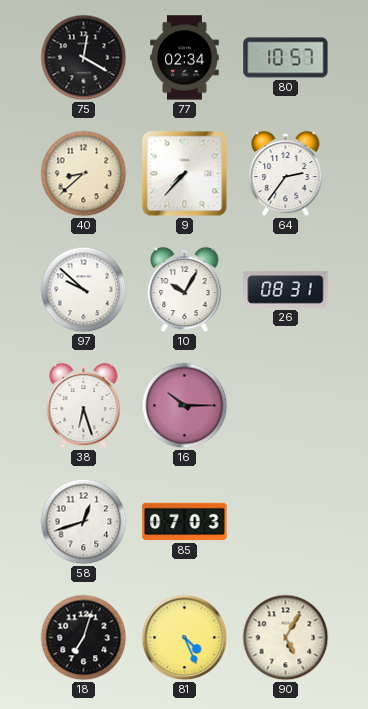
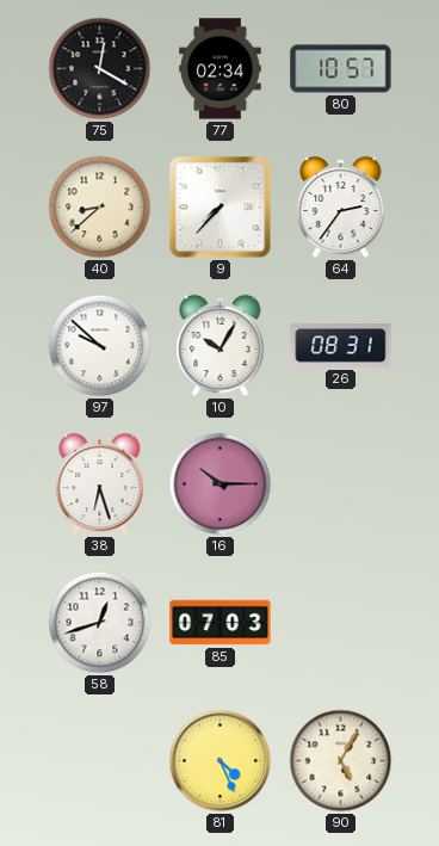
18: 7:03 -> none (84, 638)
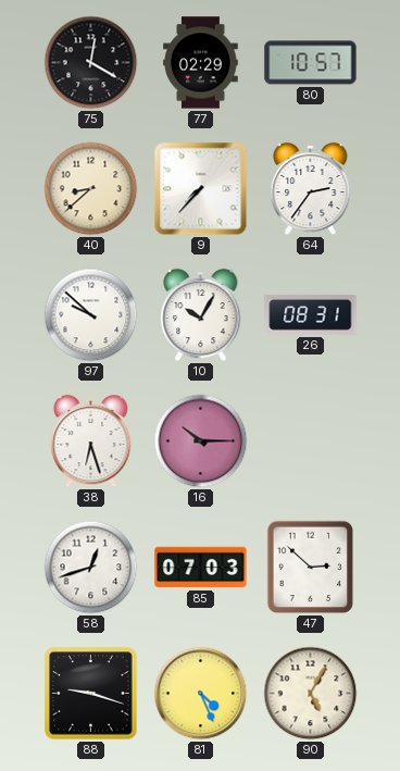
77: 02:34 -> 02:29 (201, 63)
47: none -> 2:52 (311, 568)
88: none -> 9:18 (91, 694)
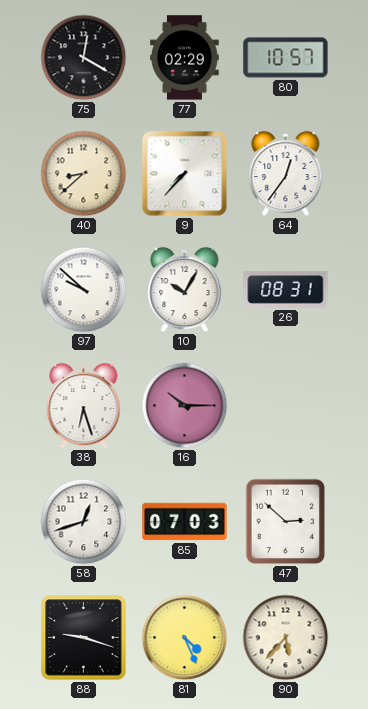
64: 2:36 -> 12:36 (286, 174)
90: 5:05 -> 5:37 (286, 638)
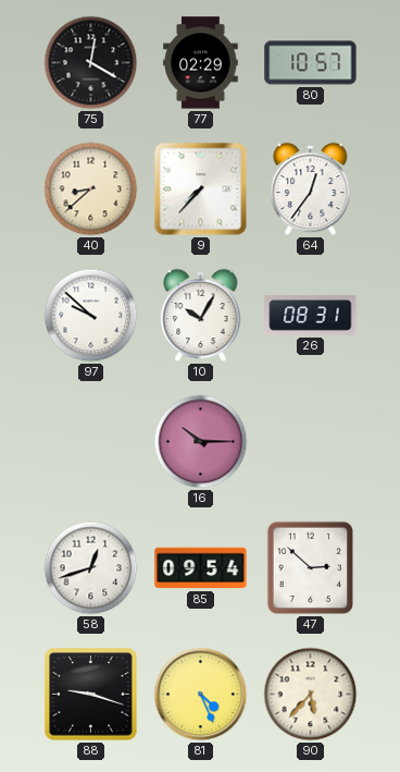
38: 6:27 -> none (84, 406)
85: 07:03 -> 09:54 (201, 568)
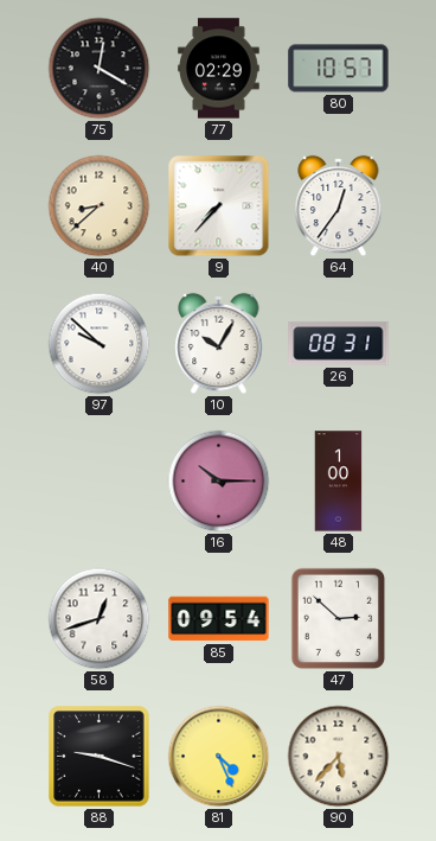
48: none -> 1:00 (339, 482)
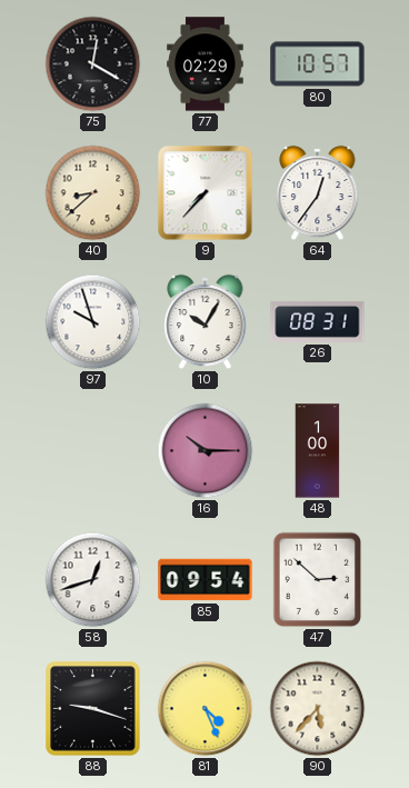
97: 9:52 -> 9:57 (93, 322)
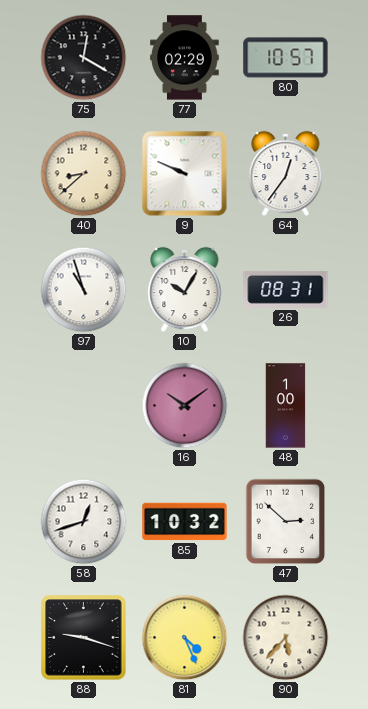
9: 7:37 -> 9:49 (185, 174)
97: 9:57 -> 10:57 (84, 290)
16: 10:15 -> 10:09 (185, 406)
85: 09:54 -> 10:32 (185, 522)
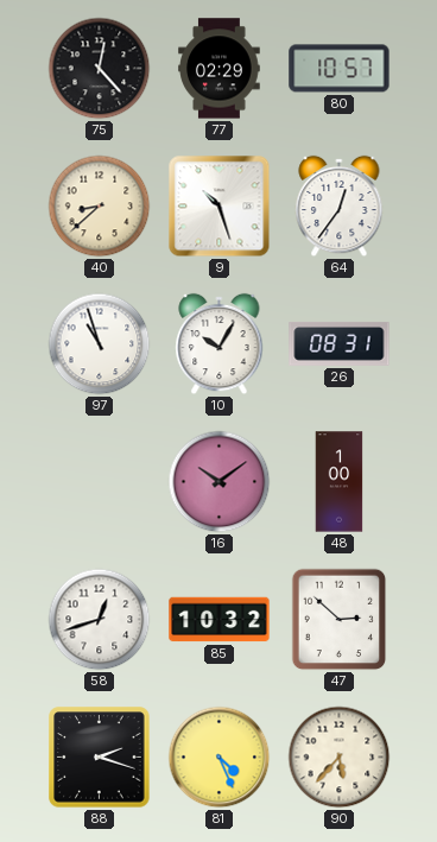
75: 12:20 -> 12:23 (100, 69)
9: 9:49 -> 10:27 (220, 207)
88: 9:18 -> 2:18 (100, 758)
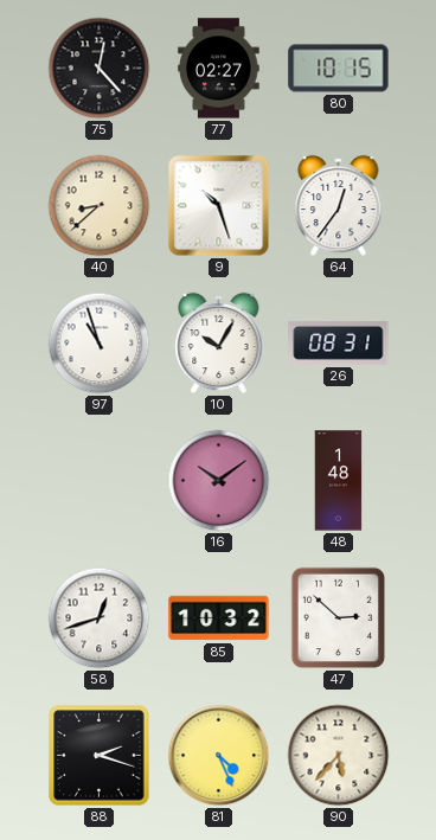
77: 02:29 -> 02:27 (219, 69)
80: 10:57 -> 10:15 (339, 69)
48: 1:00 -> 1:48 (339, 481)
